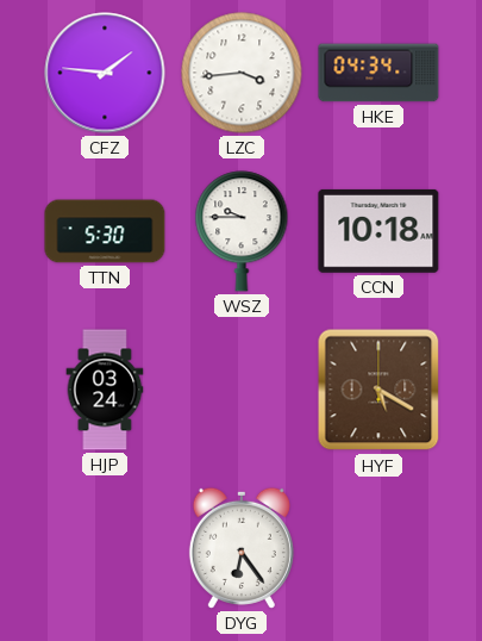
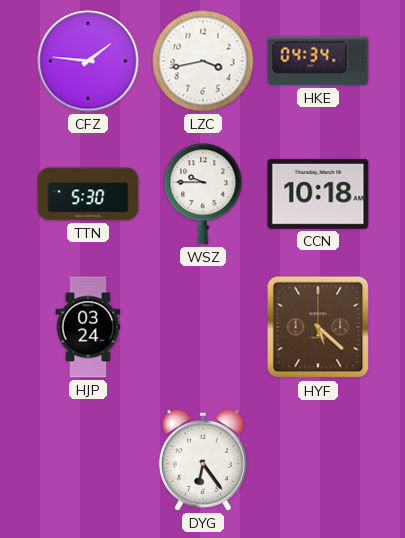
LZC: 3:44 -> 3:43 (203, 61)
HYF: 5:20 -> 5:22 (318, 327)
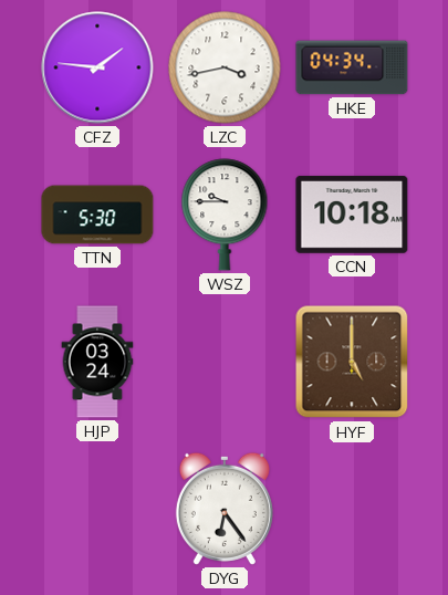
HYF: 5:22 -> 5:00 (352, 362)
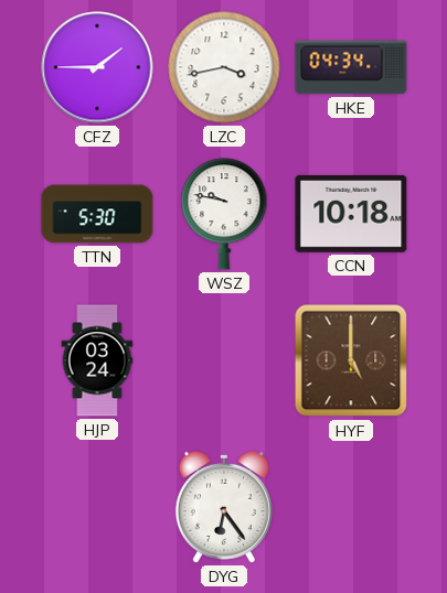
CFZ: 1:46 -> 1:45 (97, 67)
WSZ: 9:45 -> 9:47 (224, 214)
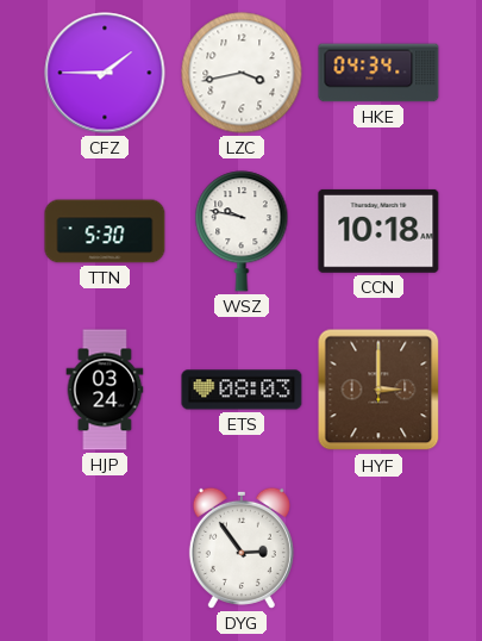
ETS: none -> 08:03 (242, 390)
HYF: 5:00 -> 3:00 (378, 390)
DYG: 6:24 -> 2:54 (242, 548)
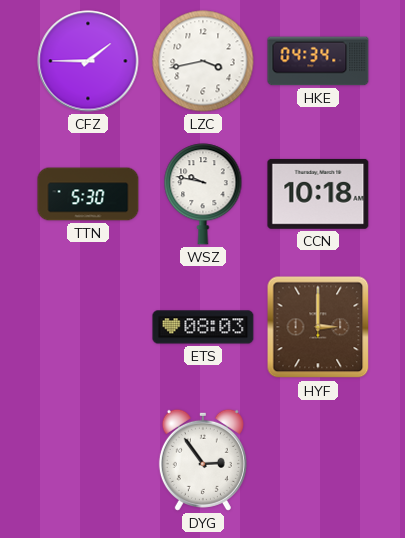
HJP: 03:24 -> none (105, 390)
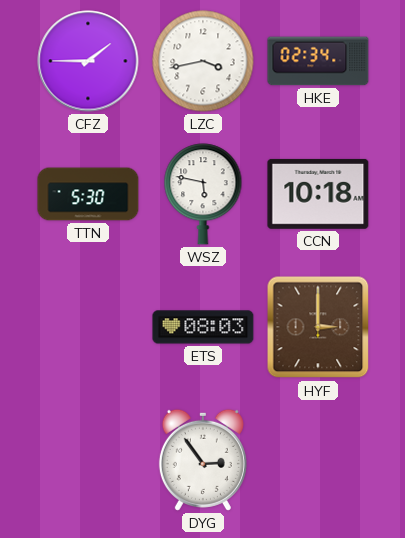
HKE: 04:34 -> 02:34 (318, 61)
WSZ: 9:47 -> 5:47 (203, 194)
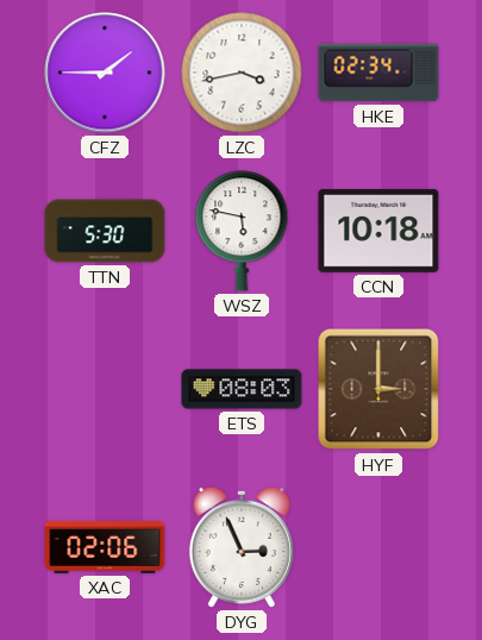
XAC: none -> 02:06 (105, 547)
DYG: 2:54 -> 2:56 (242, 547)
